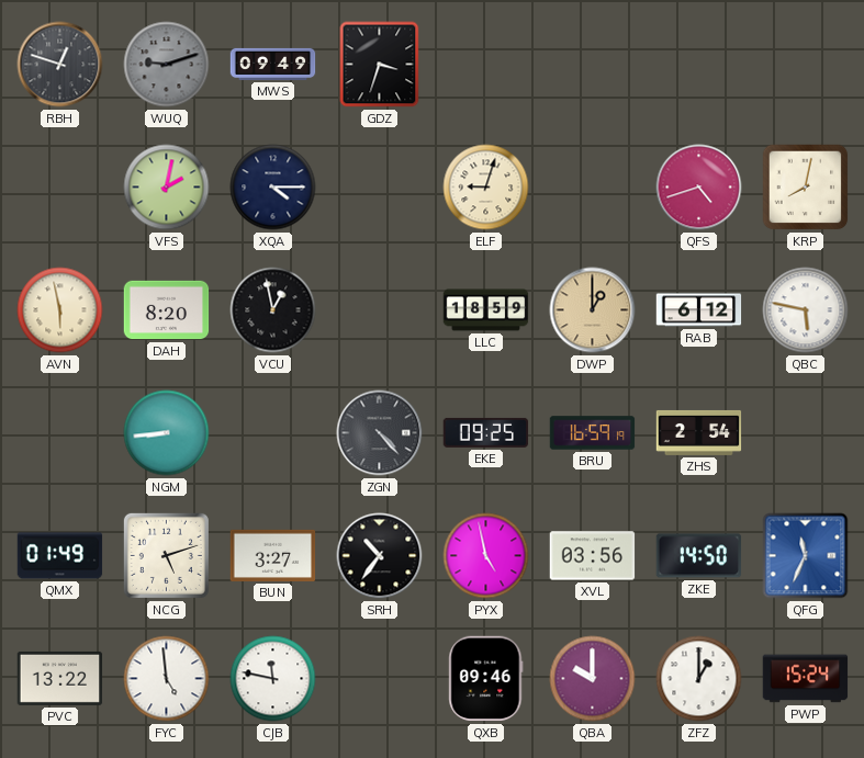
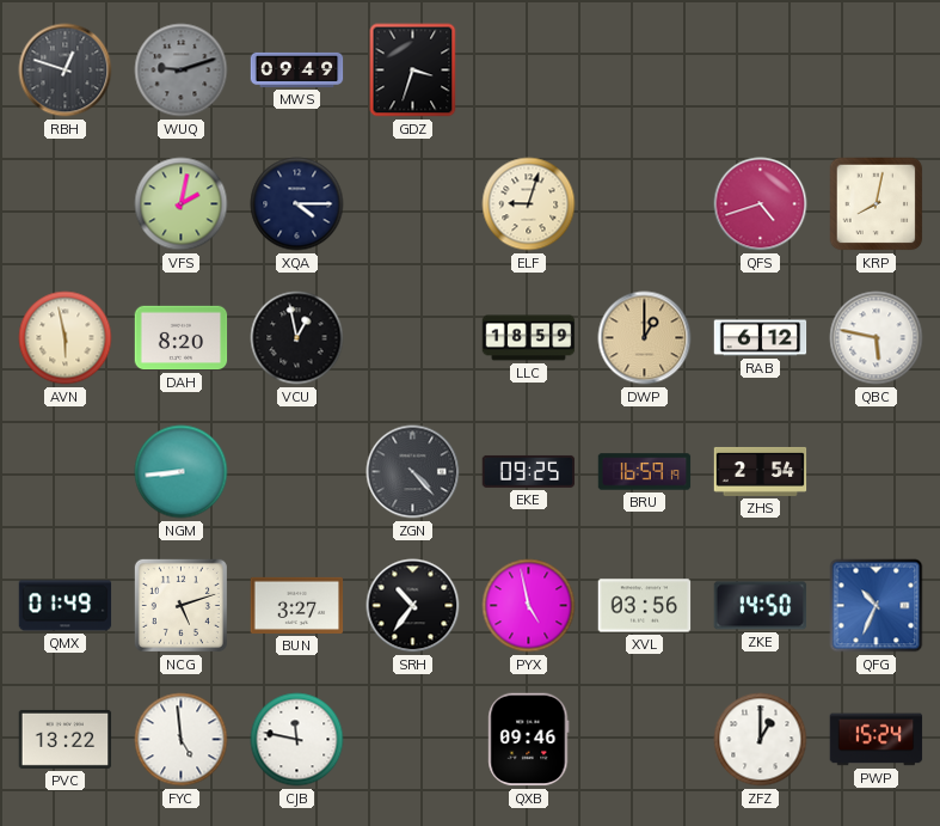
QFG: 11:34 -> 10:34 (877, 606)
QBA: 10:00 -> none (593, 679)
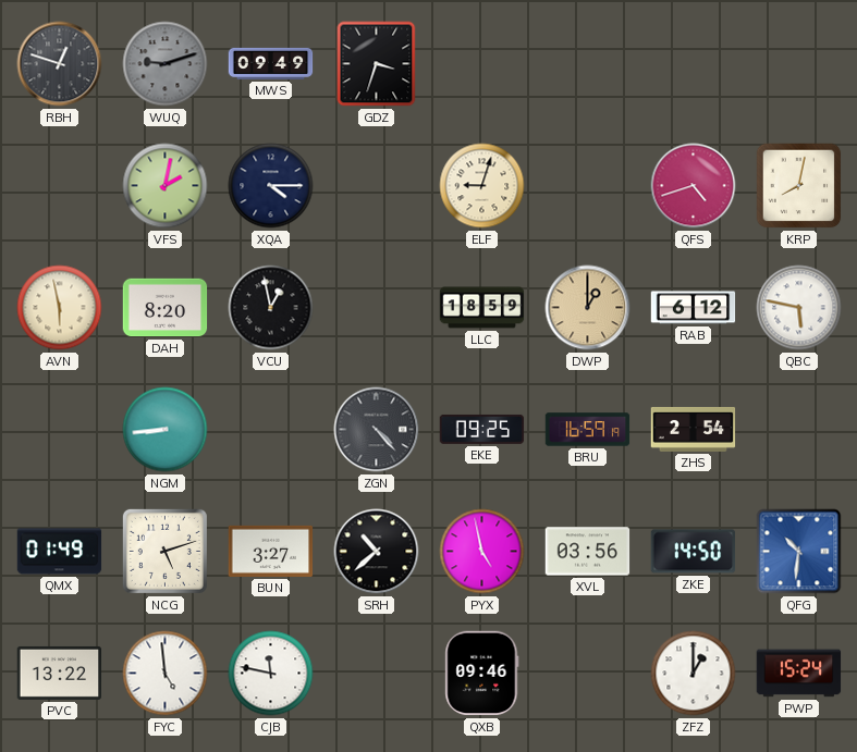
SRH: 10:36 -> 10:38 (377, 552)
QFG: 10:34 -> 10:31 (799, 552)
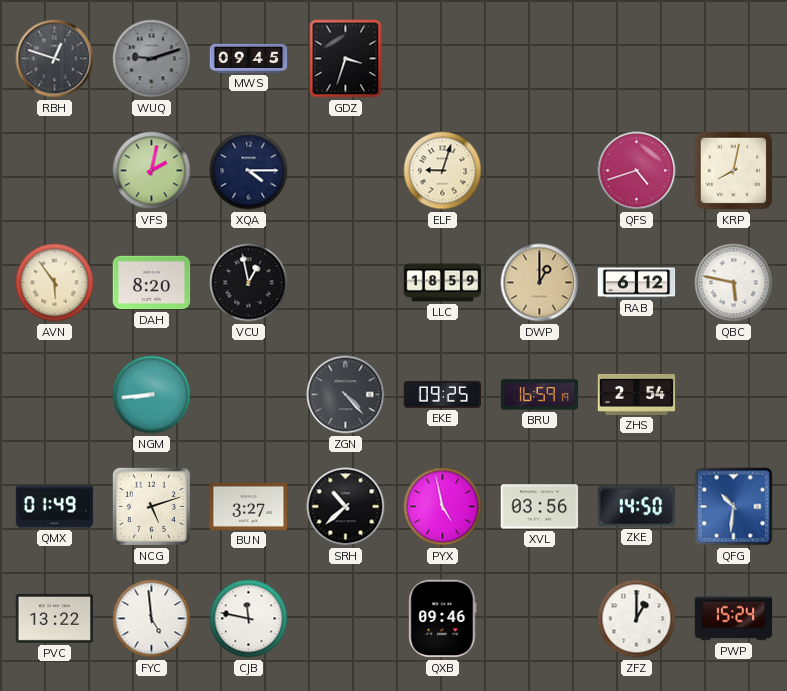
MWS: 09:49 -> 09:45 (249, 58)
AVN: 5:58 -> 5:54 (55, 283)
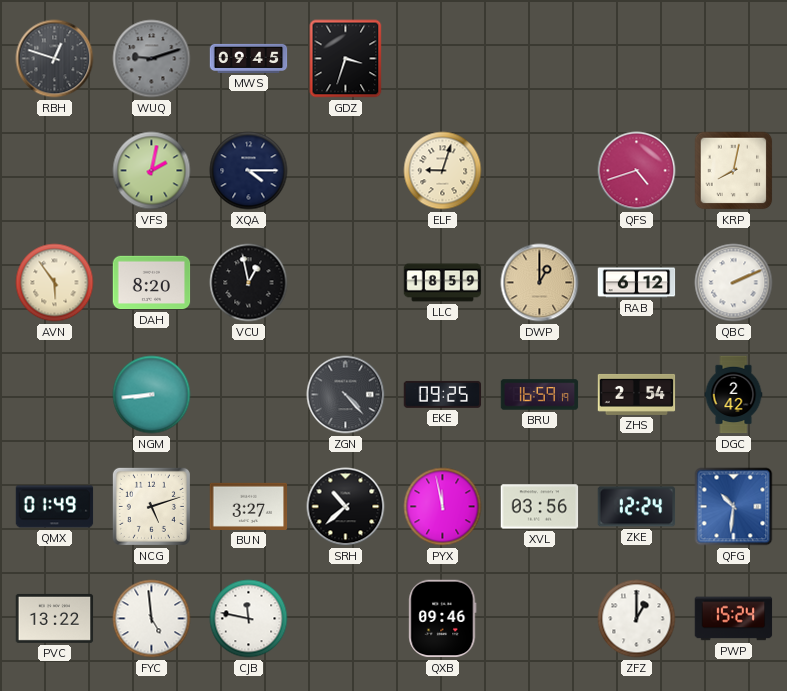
QBC: 5:47 -> 2:11 (734, 283)
DGC: none -> 2:42 (734, 395)
PYX: 4:58 -> 11:58 (443, 507)
ZKE: 14:50 -> 12:24 (637, 507)
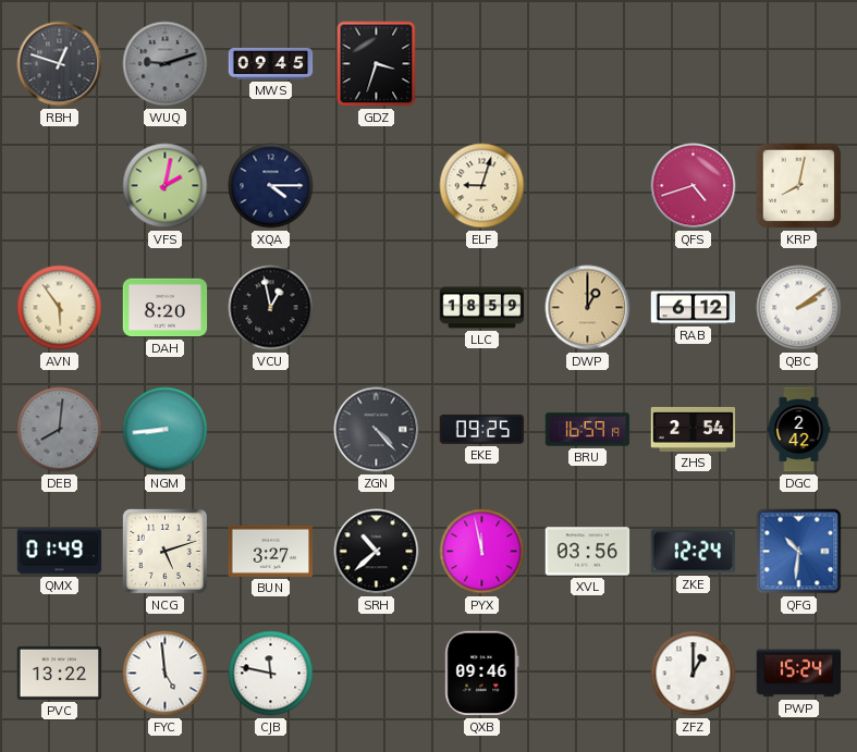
QBC: 2:11 -> 2:09 (799, 308)
DEB: none -> 8:01 (60, 430)
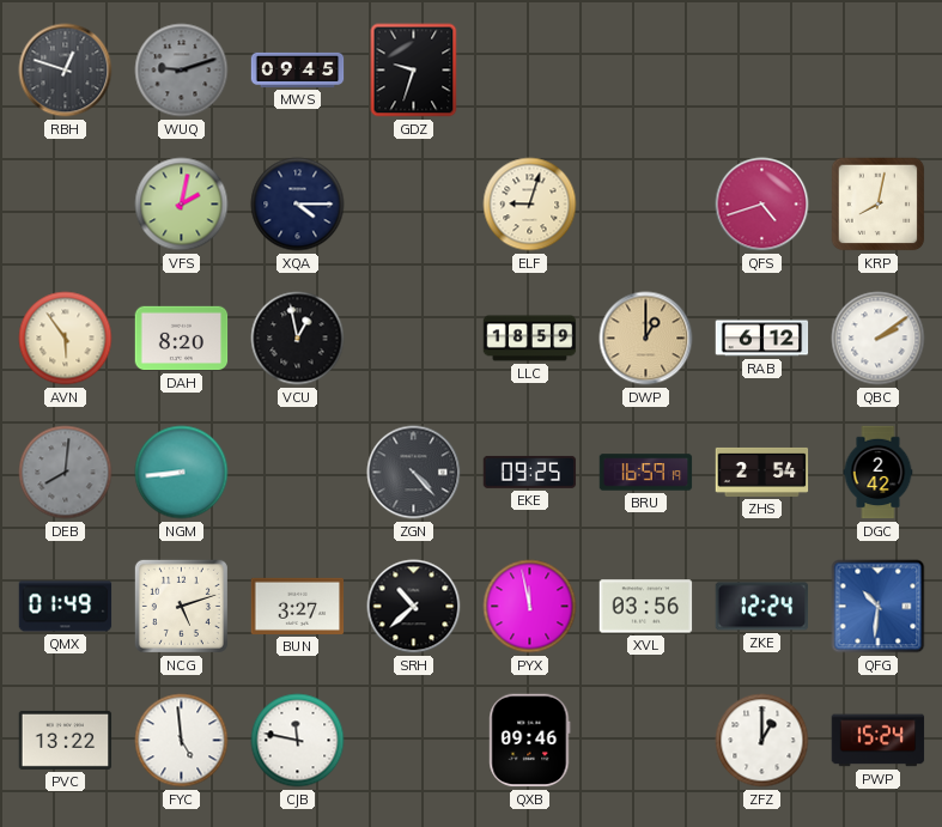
GDZ: 3:33 -> 9:33 (414, 71)
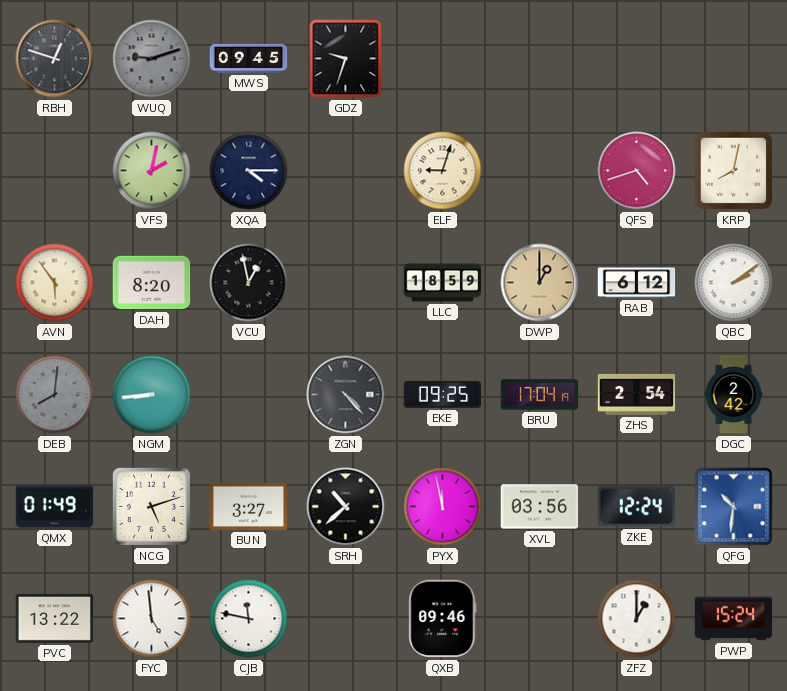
BRU: 16:59 -> 17:04 (540, 395)
